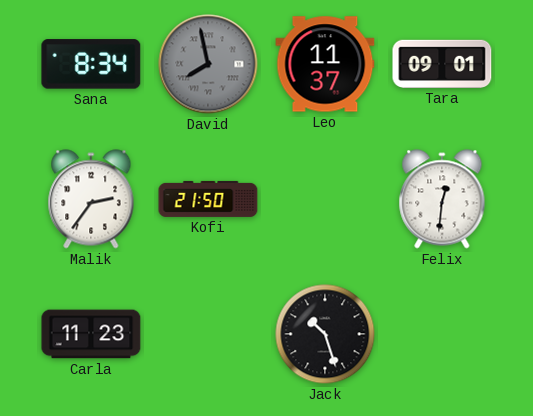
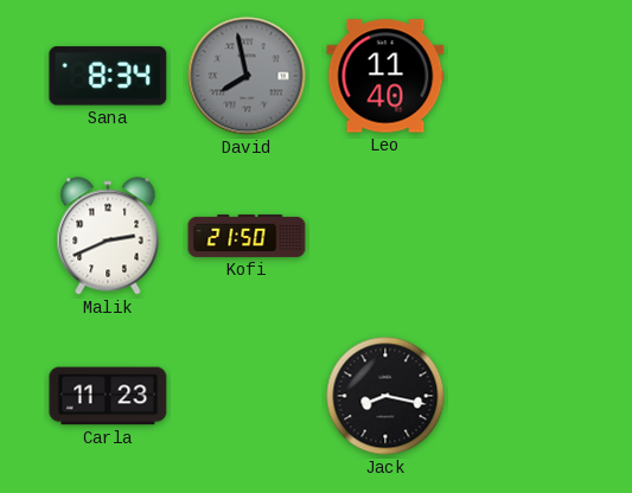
Leo: 11:37 -> 11:40 (385, 76)
Tara: 09:01 -> none (442, 64)
Malik: 2:36 -> 2:41 (108, 236)
Felix: 12:31 -> none (442, 199)
Jack: 10:27 -> 8:17 (385, 396)
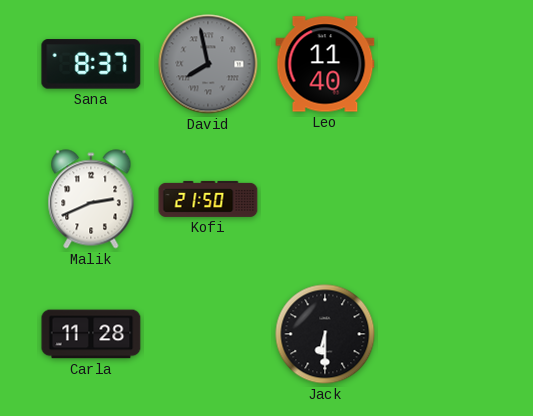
Sana: 8:34 -> 8:37 (91, 64)
Carla: 11:23 -> 11:28 (91, 334)
Jack: 8:17 -> 6:30 (325, 334)
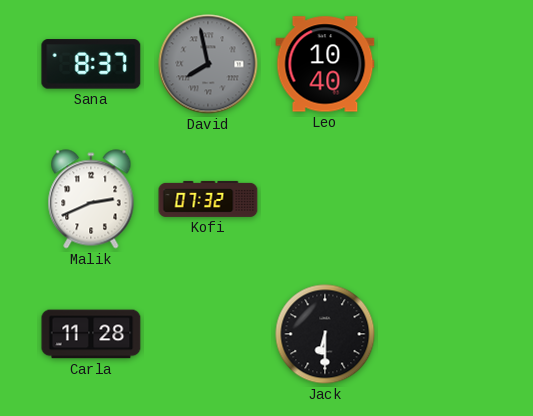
Leo: 11:40 -> 10:40 (325, 64)
Kofi: 21:50 -> 07:32 (208, 199)
